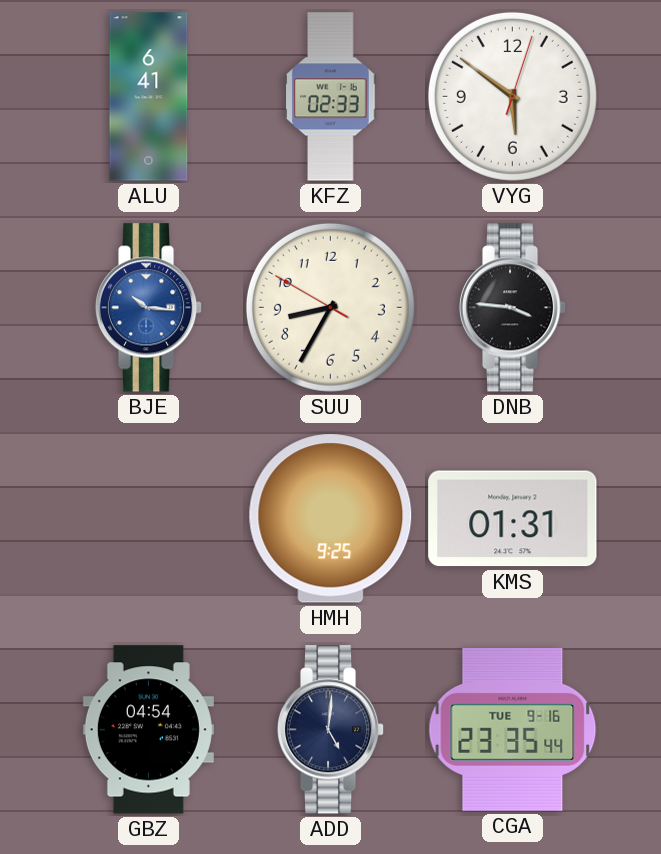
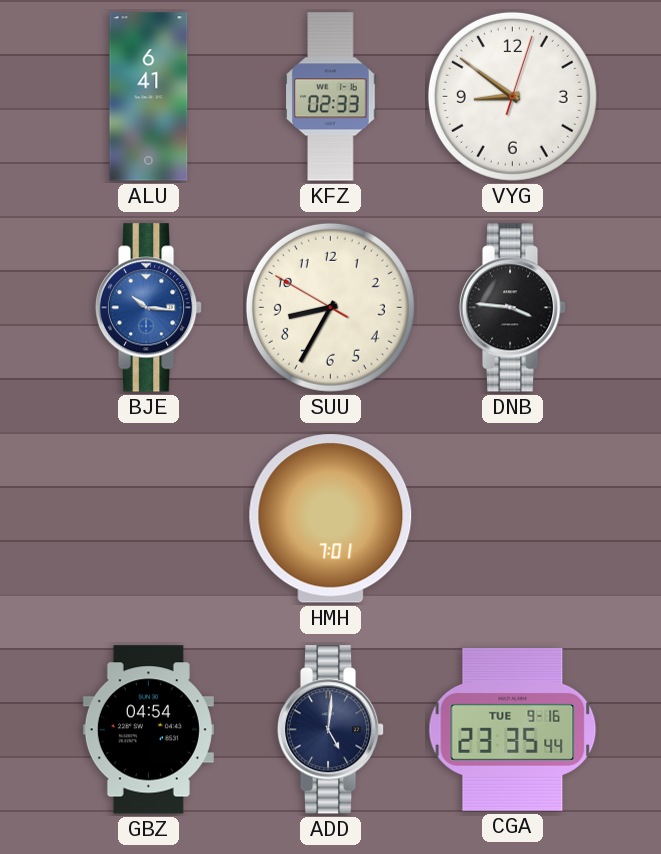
VYG: 5:51 -> 8:51 (512, 96)
HMH: 9:25 -> 7:01 (331, 519)
KMS: 01:31 -> none (513, 519)
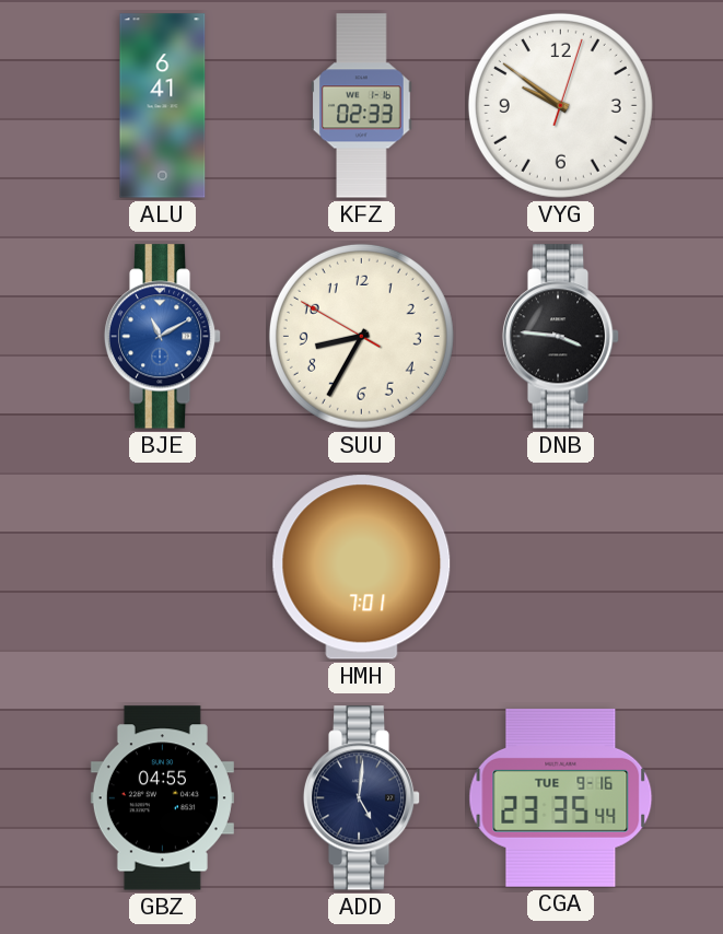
VYG: 8:51 -> 9:51 (560, 105)
BJE: 10:16 -> 11:10 (163, 337)
GBZ: 04:54 -> 04:55 (162, 798)
